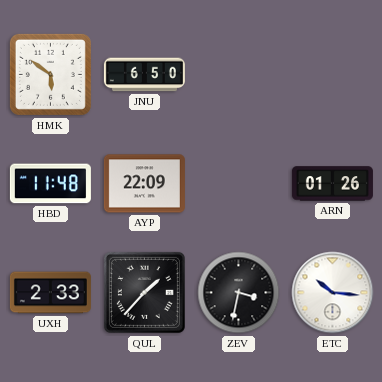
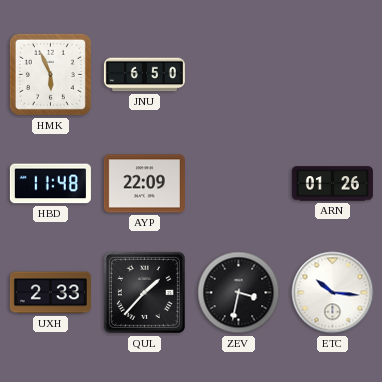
HMK: 5:51 -> 5:56 (50, 74)
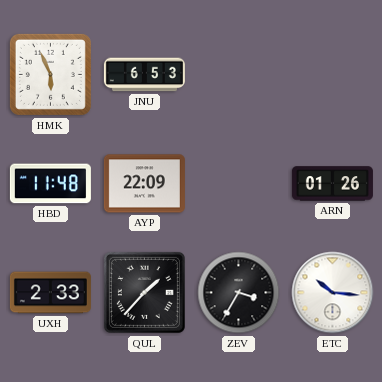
JNU: 6:50 -> 6:53 (144, 75)
ZEV: 3:32 -> 3:35 (239, 293)
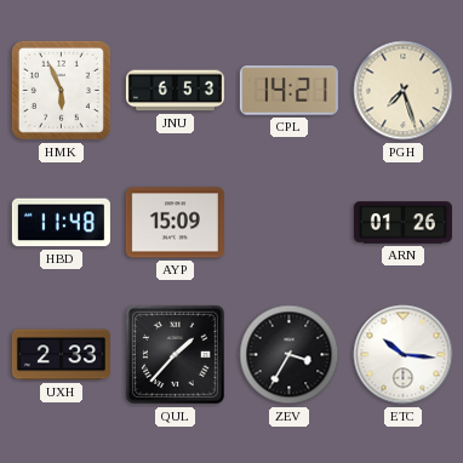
CPL: none -> 14:21 (288, 90)
PGH: none -> 7:27 (404, 91)
AYP: 22:09 -> 15:09 (175, 223)
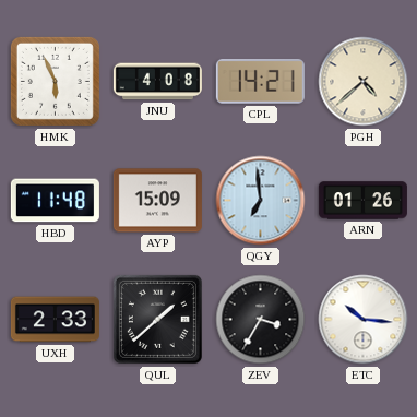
JNU: 6:53 -> 4:08 (157, 82)
PGH: 7:27 -> 4:38 (364, 82)
QGY: none -> 6:59 (261, 201)
QUL: 1:37 -> 1:38 (157, 319)
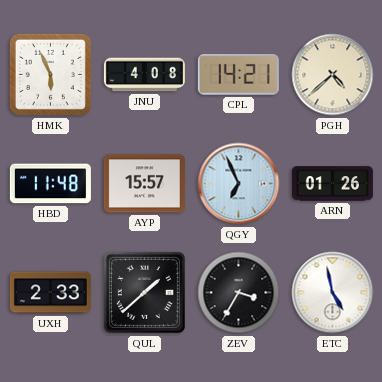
AYP: 15:09 -> 15:57 (144, 184)
QGY: 6:59 -> 6:56 (239, 184)
ETC: 10:16 -> 4:58 (333, 293)
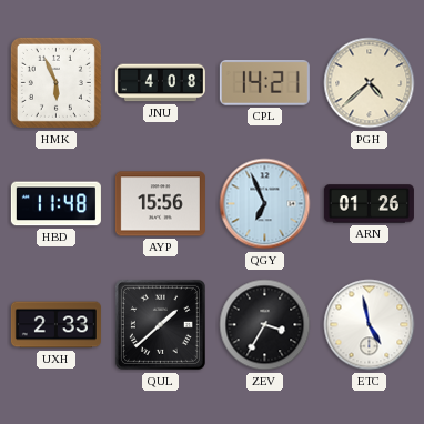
AYP: 15:57 -> 15:56 (160, 204)
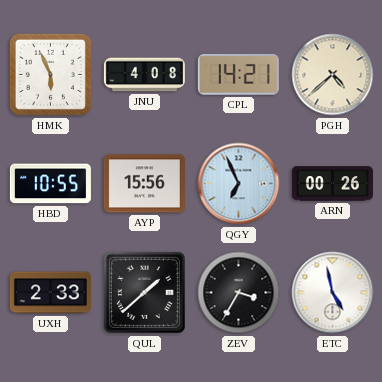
HBD: 11:48 -> 10:55 (50, 184)
ARN: 01:26 -> 00:26 (332, 184)
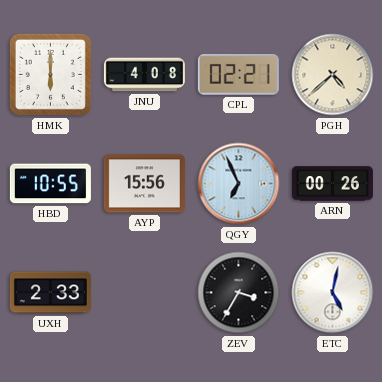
HMK: 5:56 -> 6:00 (50, 74)
CPL: 14:21 -> 02:21 (238, 74)
QUL: 1:38 -> none (144, 292)
ETC: 4:58 -> 5:02 (333, 293)
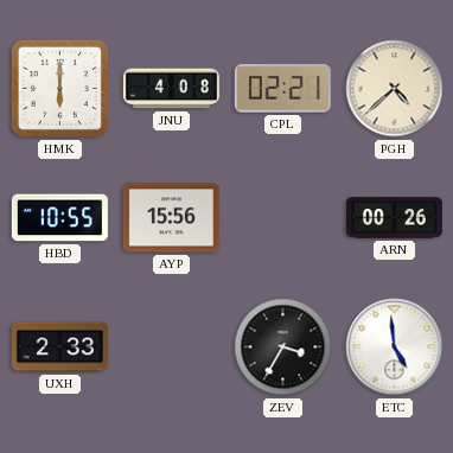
QGY: 6:56 -> none (239, 184)
ETC: 5:02 -> 4:59 (395, 347)
